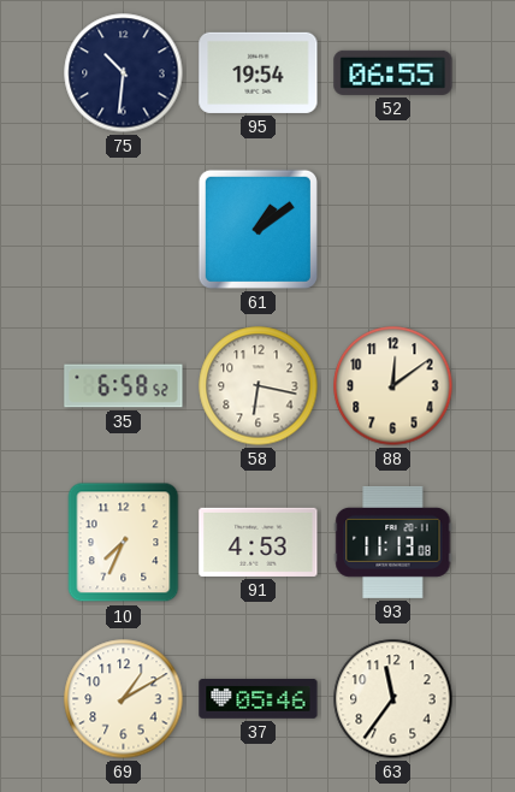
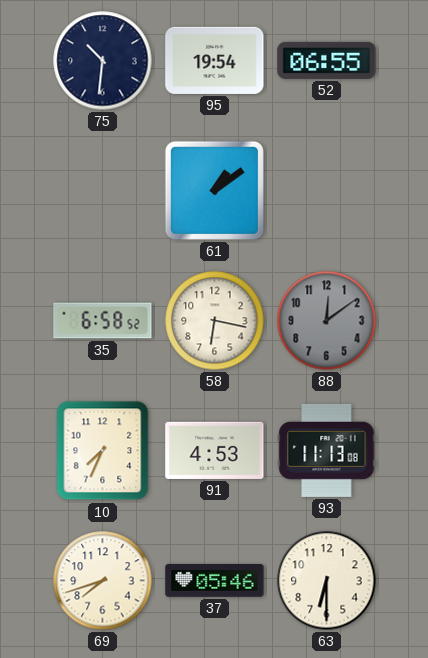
88 dial: cream -> grey (327, 321)
69: 1:10 -> 7:42 (103, 581)
63: 11:36 -> 6:30 (327, 581)
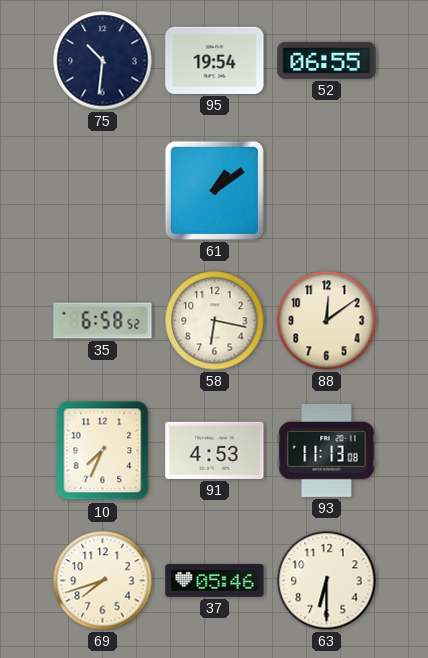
88 dial: grey -> cream (327, 321)
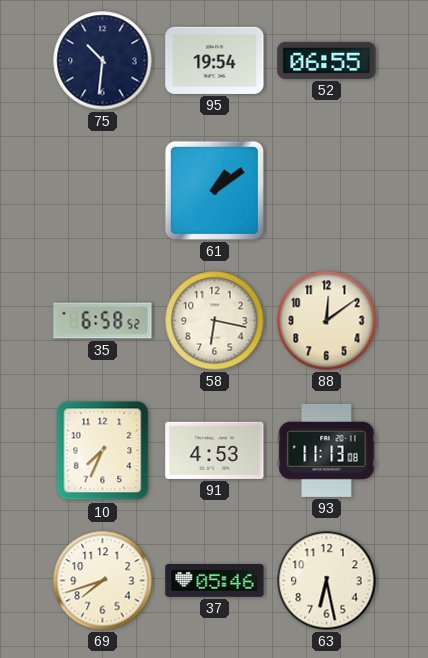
63: 6:30 -> 6:28 (327, 581)
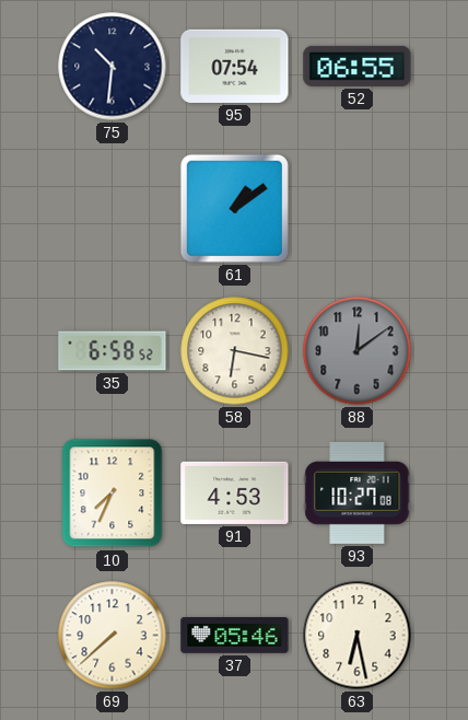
95: 19:54 -> 07:54 (235, 66)
88 dial: cream -> grey (358, 351)
93: 11:13 -> 10:27 (358, 492)
69: 7:42 -> 7:38 (113, 636)
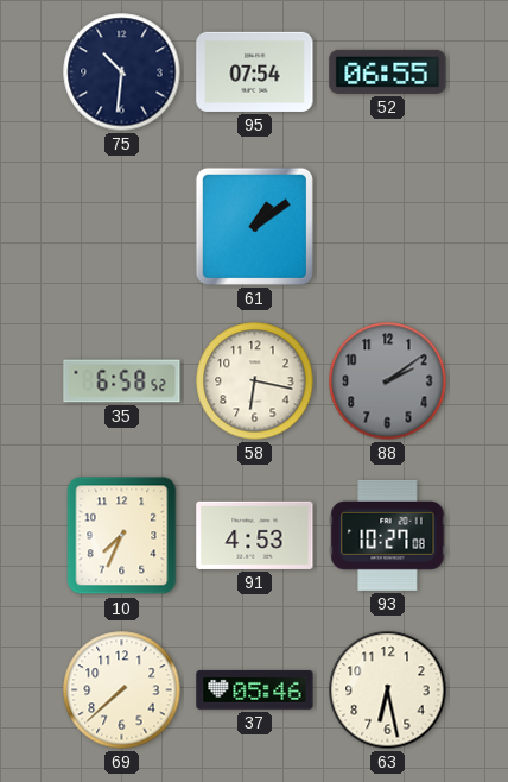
88: 12:09 -> 2:09 (388, 381)
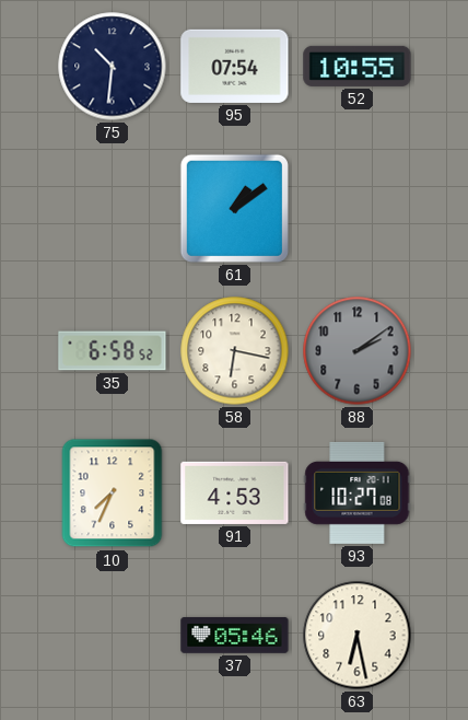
52: 06:55 -> 10:55 (358, 66)
69: 7:38 -> none (122, 690)
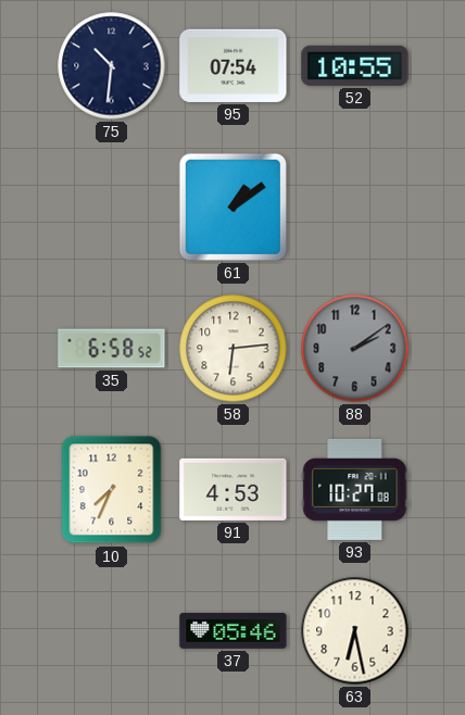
58: 6:17 -> 6:14 (234, 349)
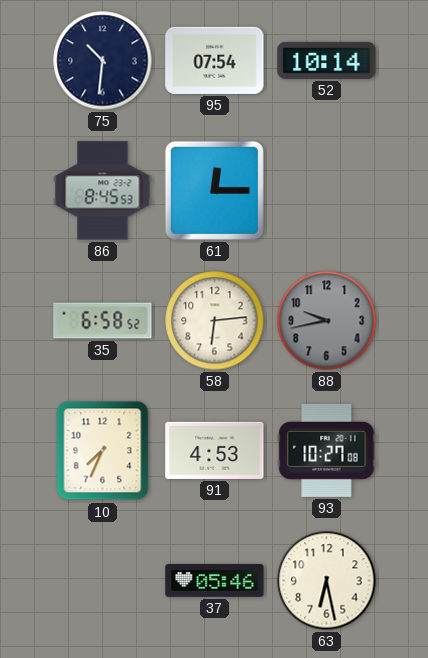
52: 10:55 -> 10:14 (327, 60)
86: none -> 8:45 (103, 191)
61: 1:09 -> 12:15 (214, 190)
88: 2:09 -> 9:43 (327, 321)
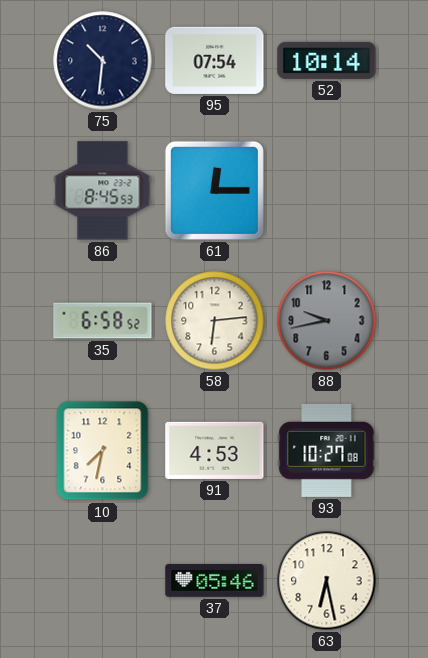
10: 7:34 -> 7:32 (103, 451)
